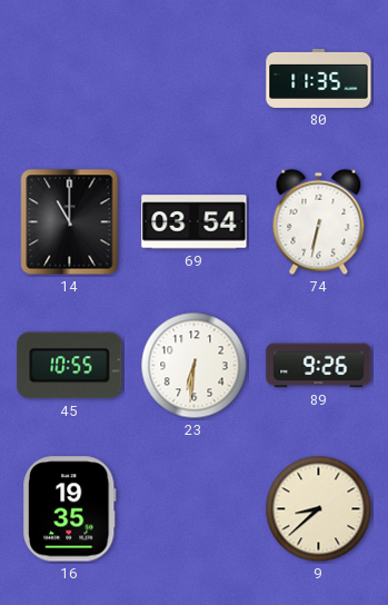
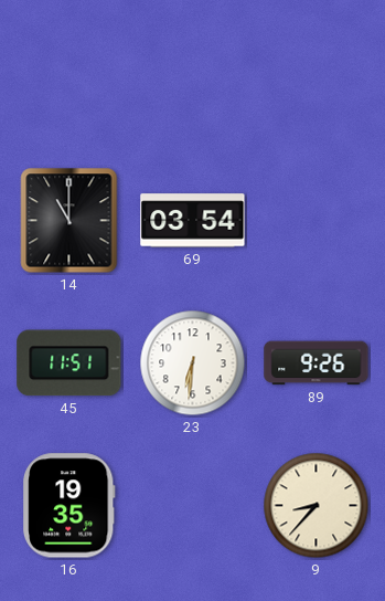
80: 11:35 -> none (319, 78)
74: 6:32 -> none (319, 222)
45: 10:55 -> 11:51 (69, 363)
9: 8:38 -> 8:37 (317, 506)
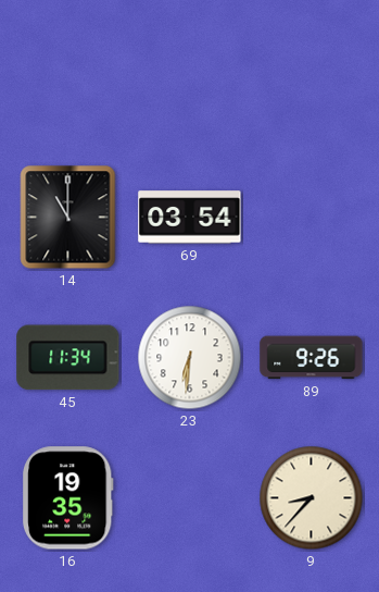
45: 11:51 -> 11:34 (68, 358)
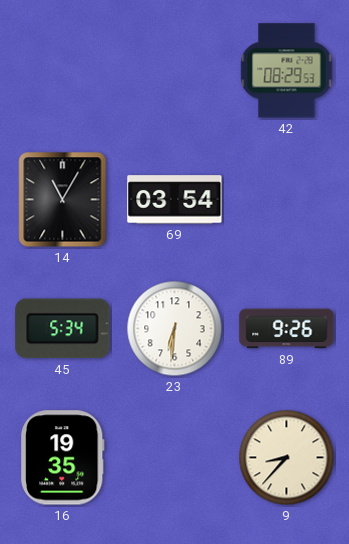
42: none -> 08:29 (287, 71)
14: 11:00 -> 11:05 (63, 200)
45: 11:34 -> 5:34 (63, 329)
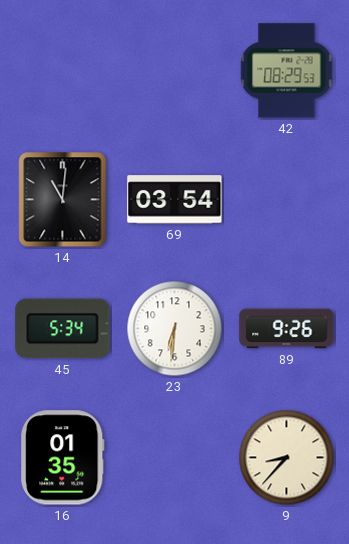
14: 11:05 -> 11:01 (63, 200)
16: 19:35 -> 01:35 (63, 458)
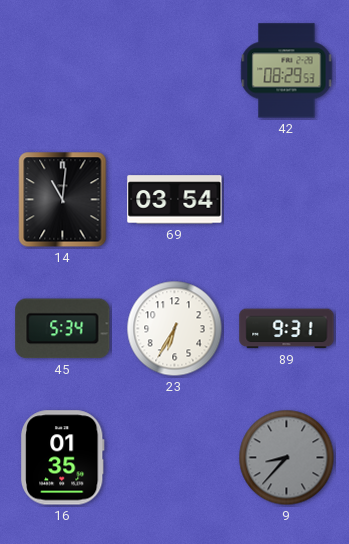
23: 6:31 -> 6:35 (175, 329)
89: 9:26 -> 9:31 (287, 329)
9 dial: cream -> grey (287, 458)
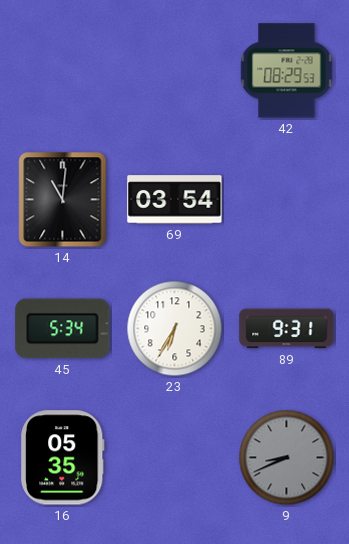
16: 01:35 -> 05:35 (63, 458)
9: 8:37 -> 8:41 (287, 458)
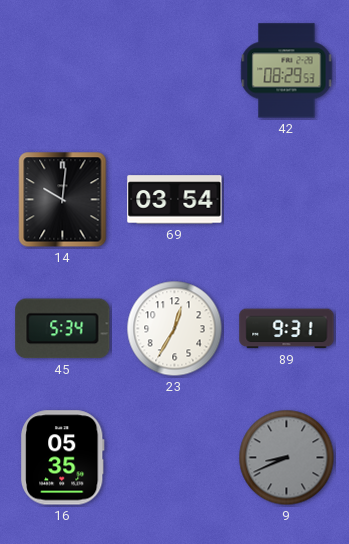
14: 11:01 -> 10:01 (63, 200)
23: 6:35 -> 12:35 (175, 329)
